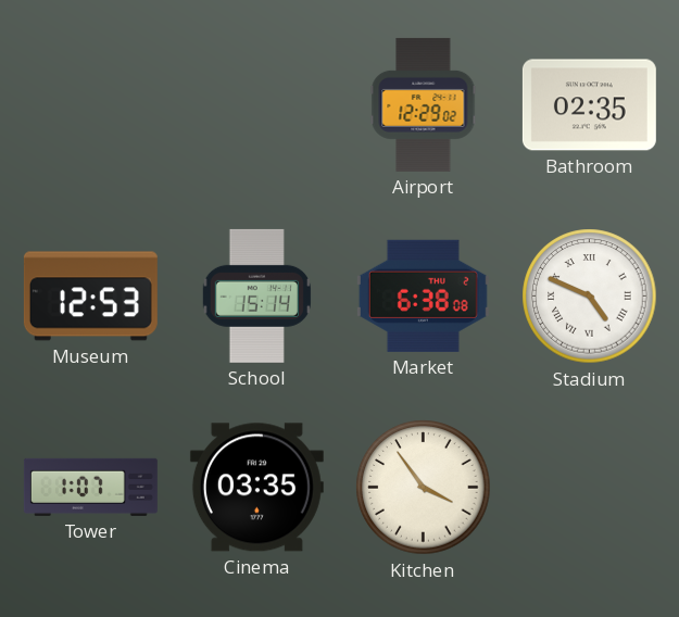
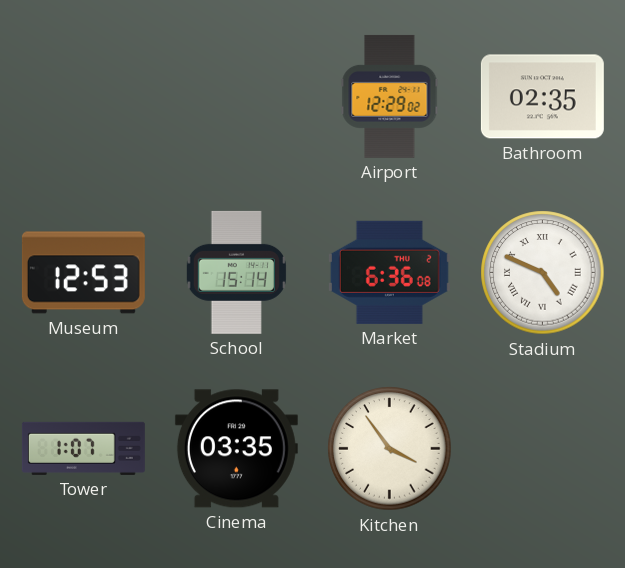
Market: 6:38 -> 6:36 (389, 272)
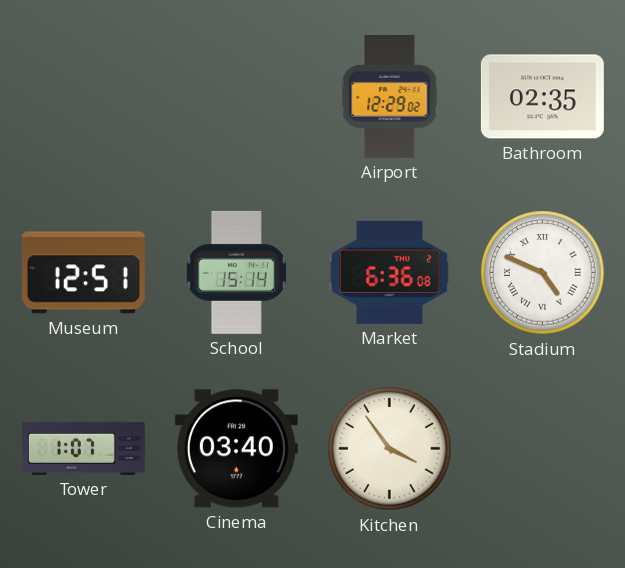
Museum: 12:53 -> 12:51 (83, 273)
Cinema: 03:35 -> 03:40 (236, 449)
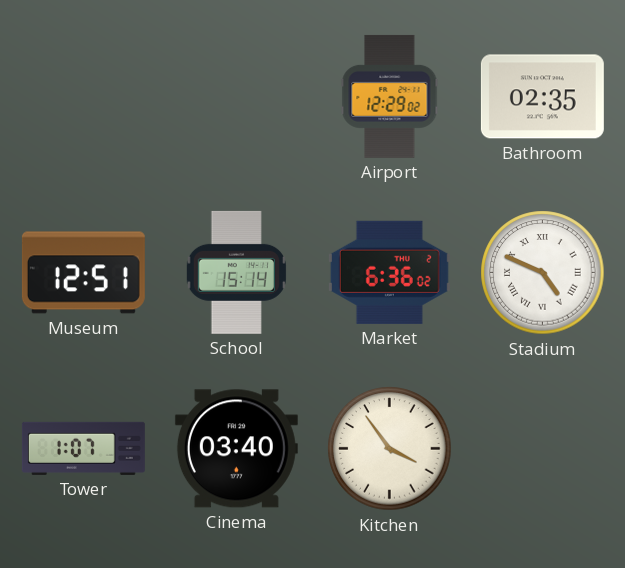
Market: 6:36:08 -> 6:36:02 (389, 272)
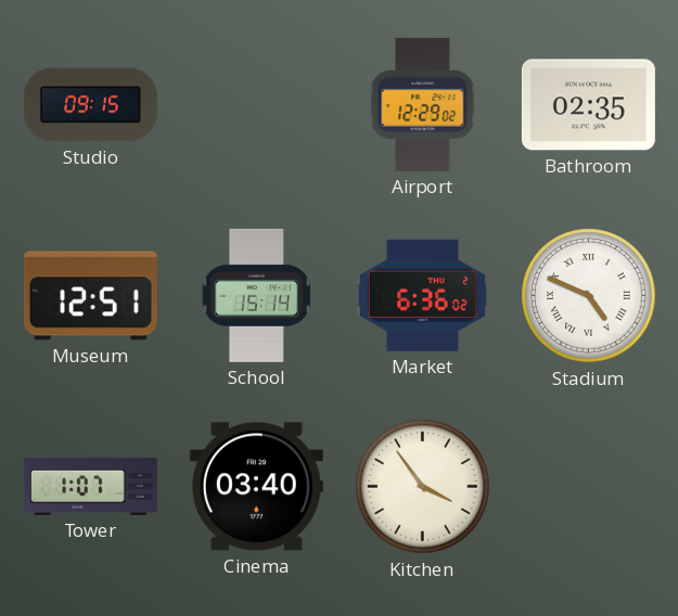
Studio: none -> 09:15 (90, 105)
